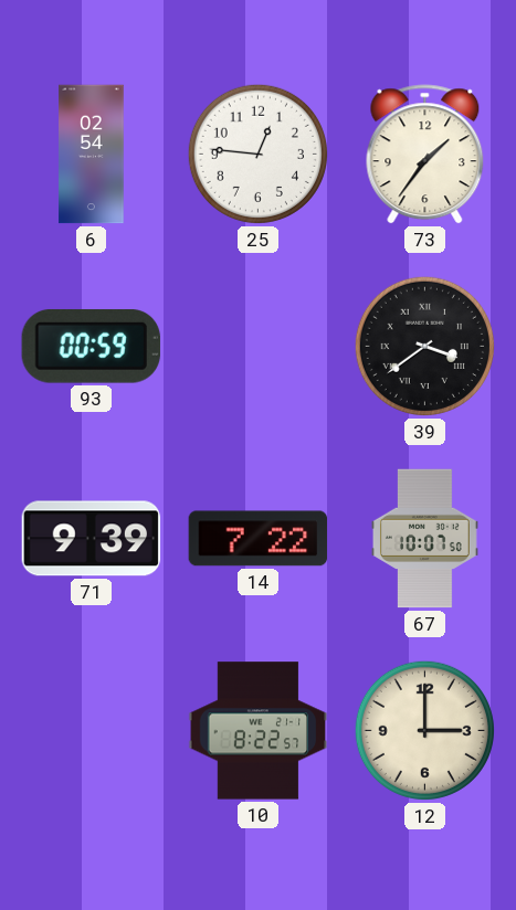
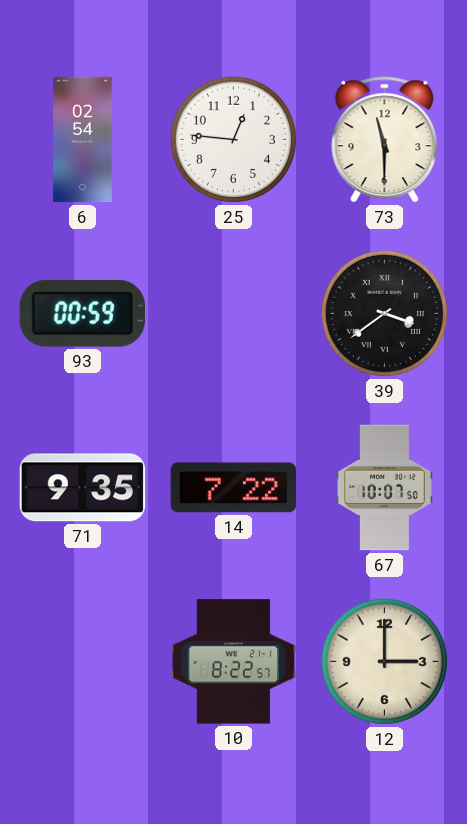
73: 1:36 -> 11:30 (385, 140)
71: 9:39 -> 9:35 (83, 488)
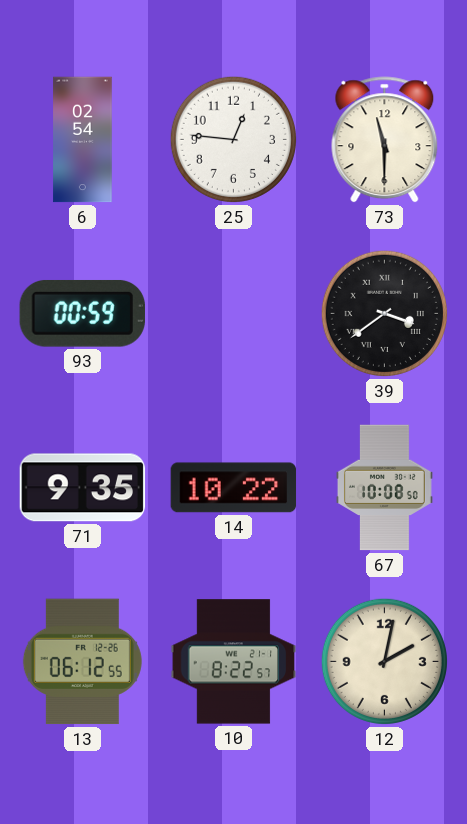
14: 7:22 -> 10:22 (234, 488)
67: 10:07 -> 10:08 (384, 488)
13: none -> 06:12 (82, 662)
12: 3:00 -> 2:02 (384, 661)
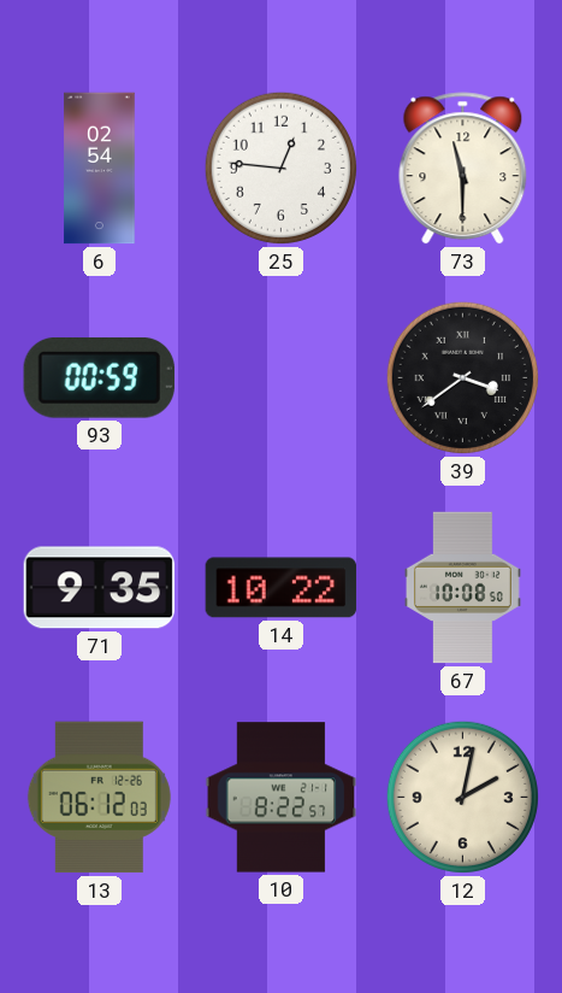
13: 06:12:55 -> 06:12:03 (99, 798)
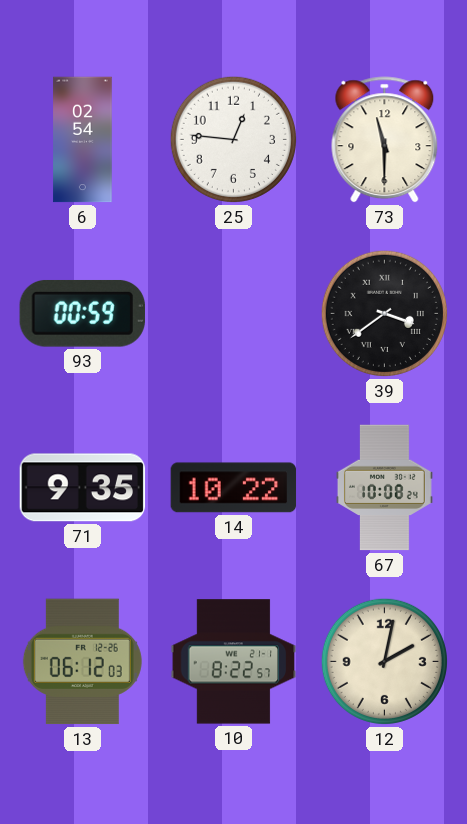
67: 10:08:50 -> 10:08:24 (384, 488)
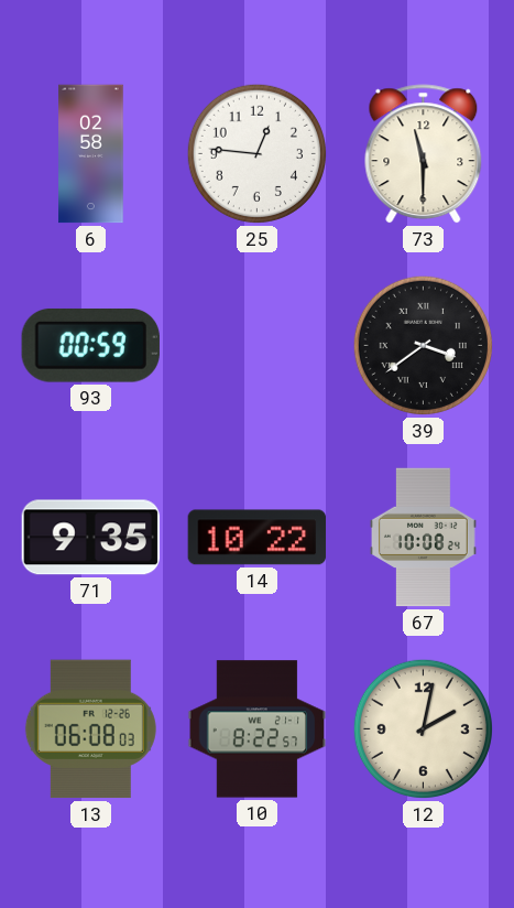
6: 02:54 -> 02:58 (91, 154)
13: 06:12 -> 06:08 (90, 729)
